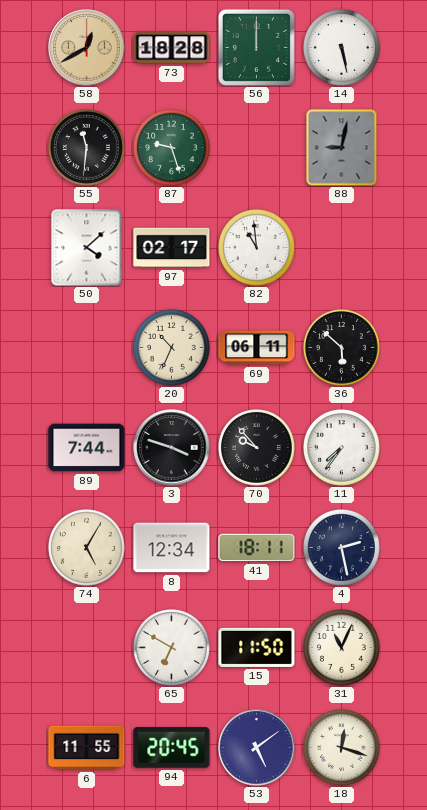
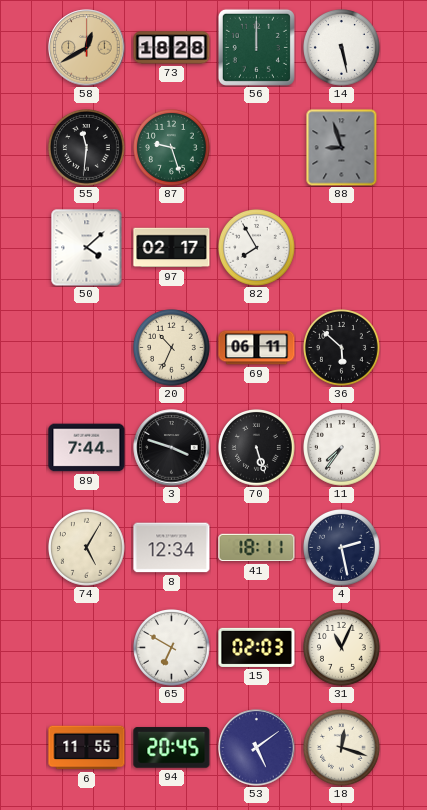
88: 9:02 -> 8:57 (342, 147)
82: 10:59 -> 7:55 (257, 248)
70: 9:53 -> 5:27 (257, 448)
15: 11:50 -> 02:03 (257, 647)
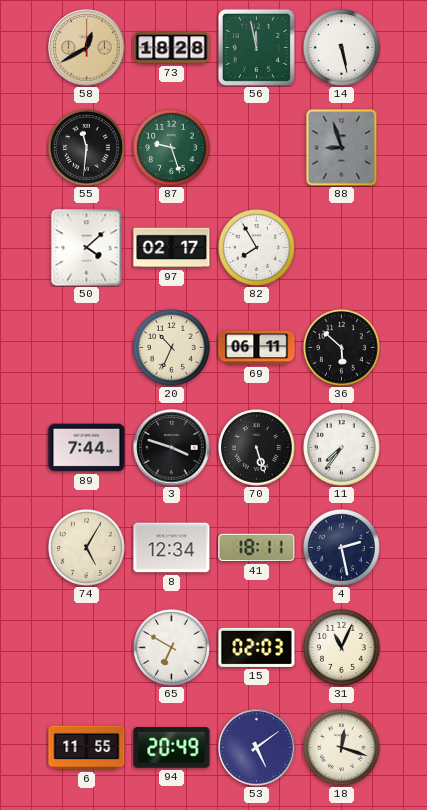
56: 12:00 -> 11:58 (256, 47)
94: 20:45 -> 20:49 (172, 748)
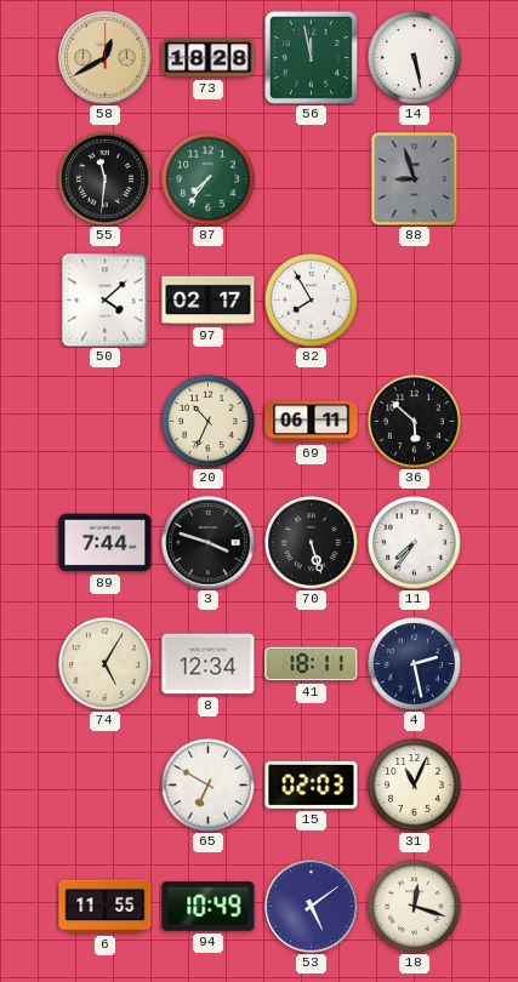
87: 9:27 -> 7:36 (209, 179)
94: 20:49 -> 10:49 (209, 907)
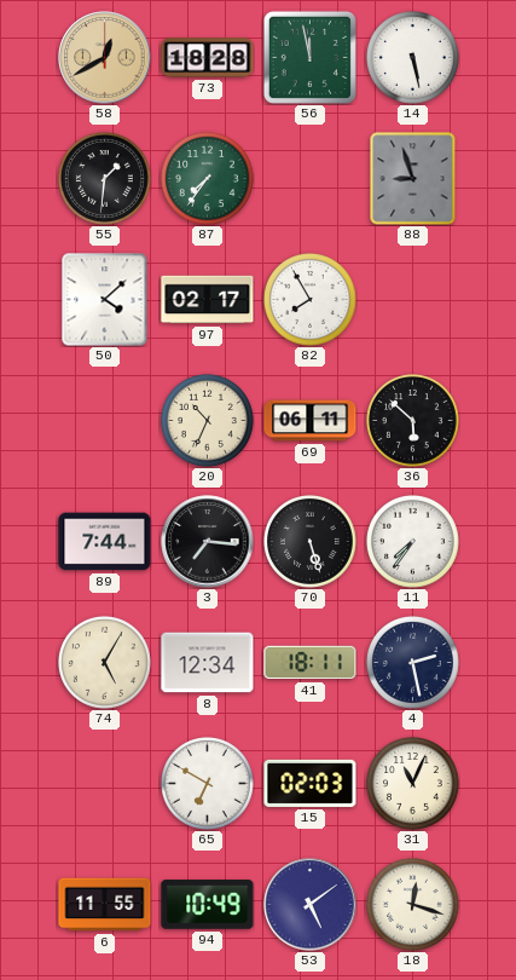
55: 11:31 -> 1:31 (105, 179)
3: 3:48 -> 7:16 (208, 542)
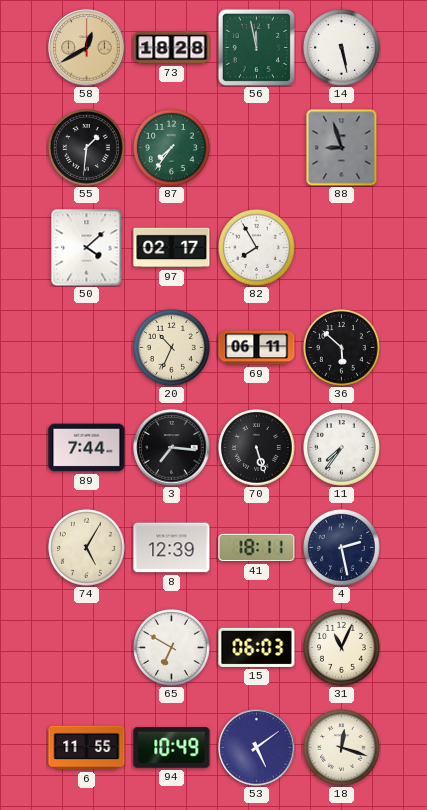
8: 12:34 -> 12:39 (172, 548)
15: 02:03 -> 06:03 (257, 647)
